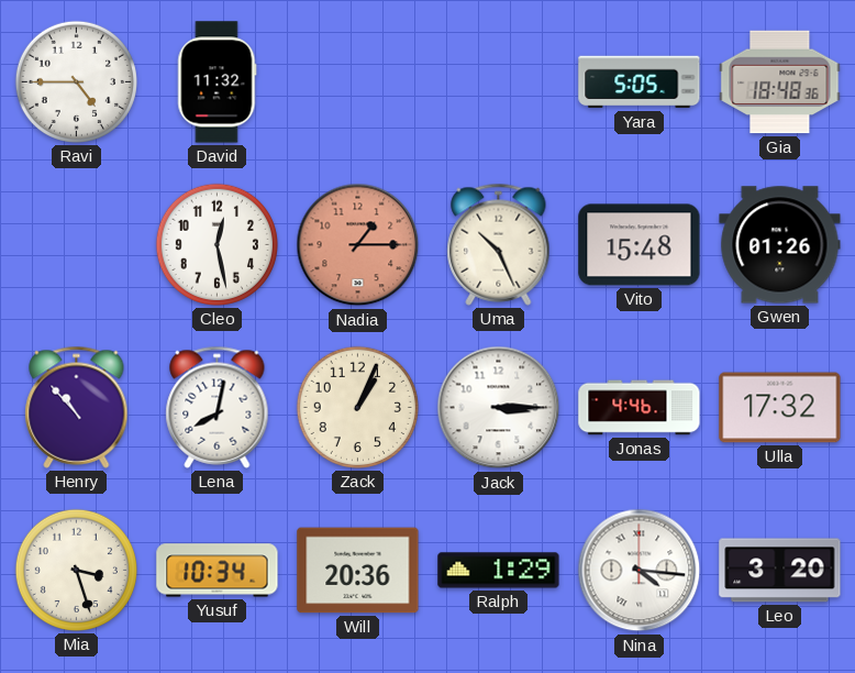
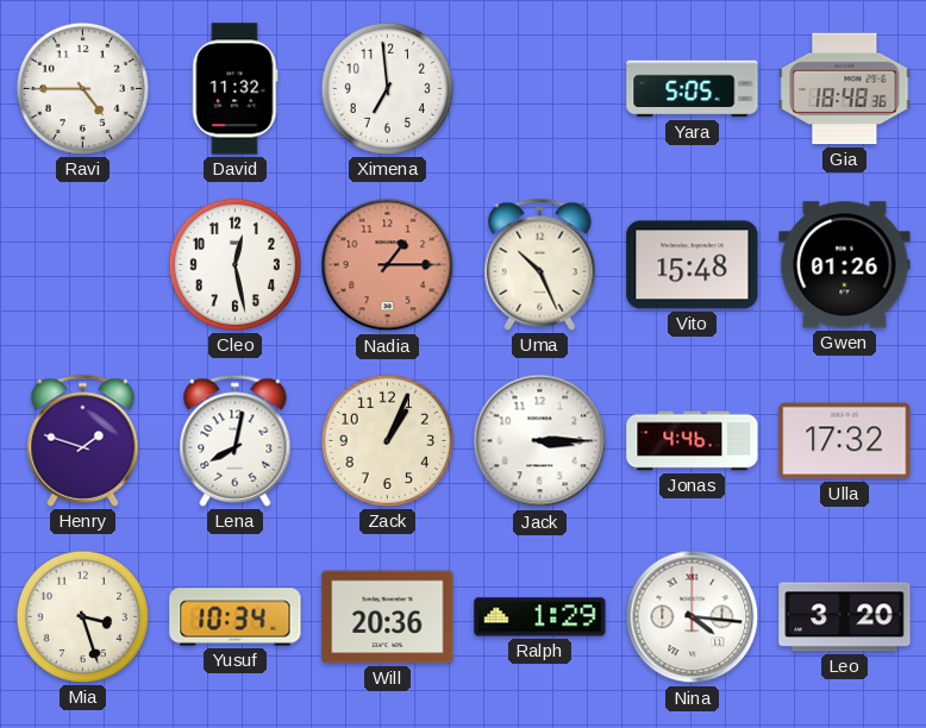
Ximena: none -> 6:59 (387, 88)
Henry: 10:53 -> 1:48 (83, 440)
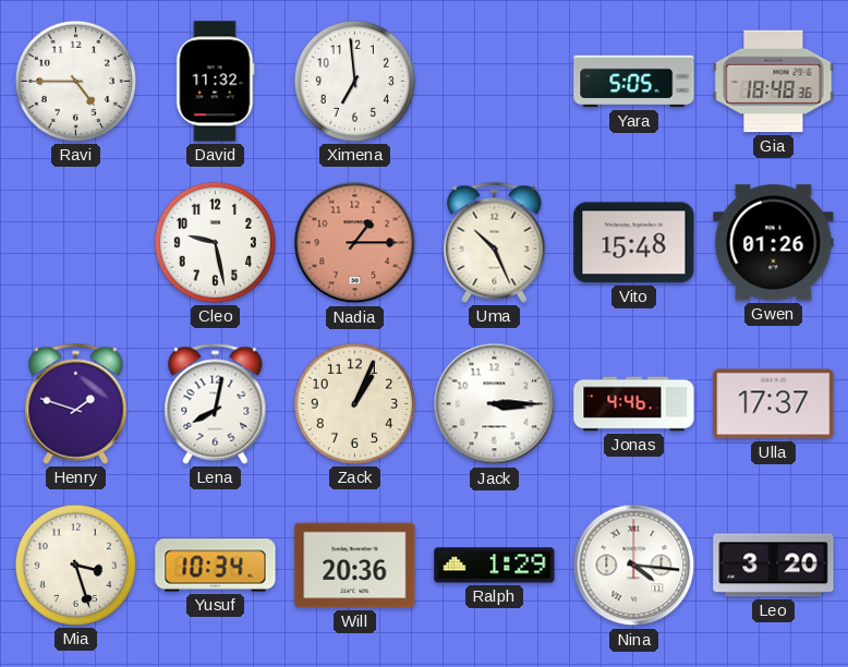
Cleo: 12:28 -> 9:28 (215, 242)
Ulla: 17:32 -> 17:37 (774, 404)
